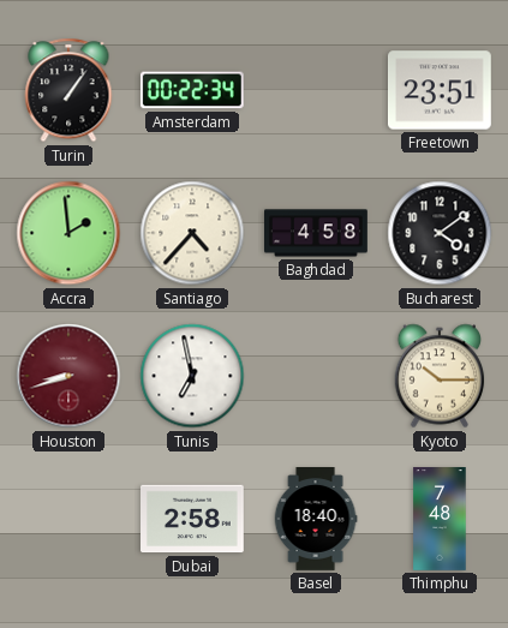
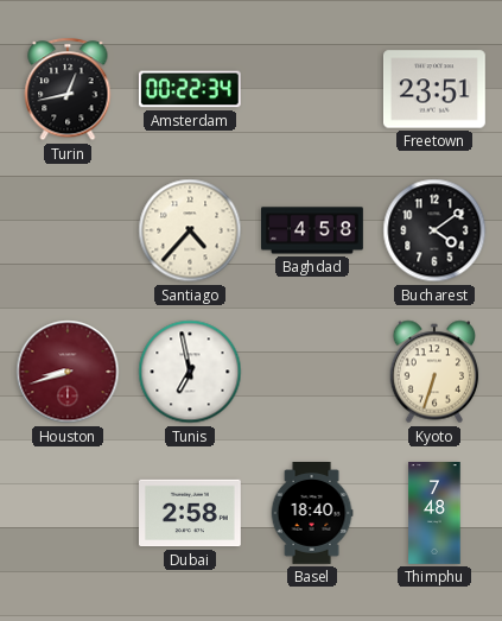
Turin: 1:06 -> 12:43 (68, 89)
Accra: 1:59 -> none (68, 233)
Kyoto: 10:15 -> 6:33 (434, 372)
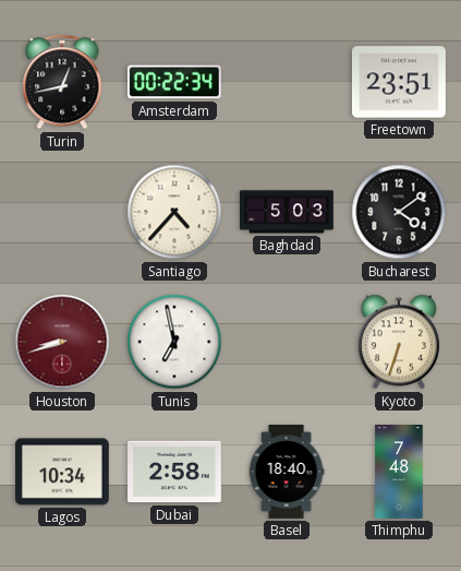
Baghdad: 4:58 -> 5:03 (288, 212)
Lagos: none -> 10:34 (63, 472)
